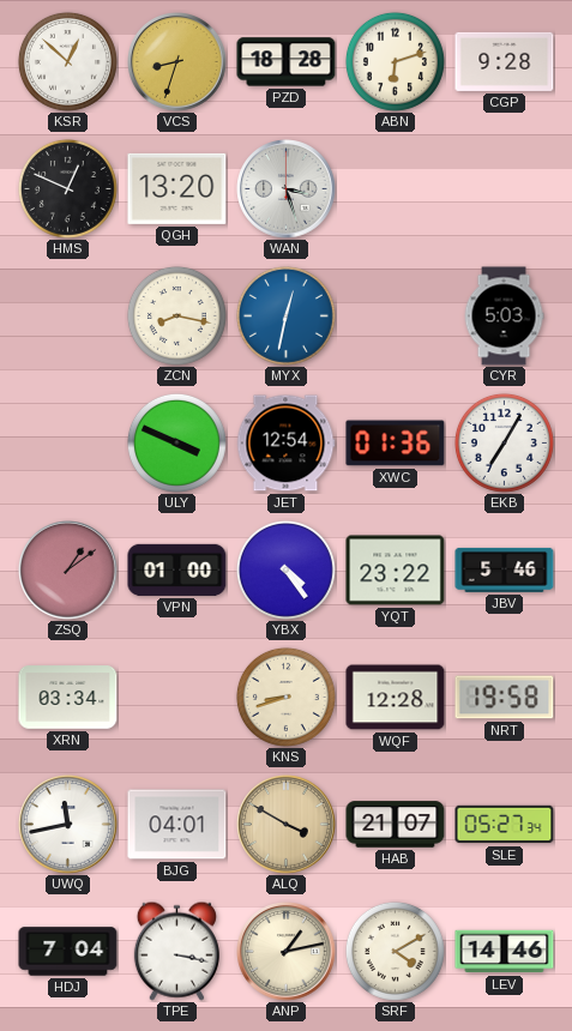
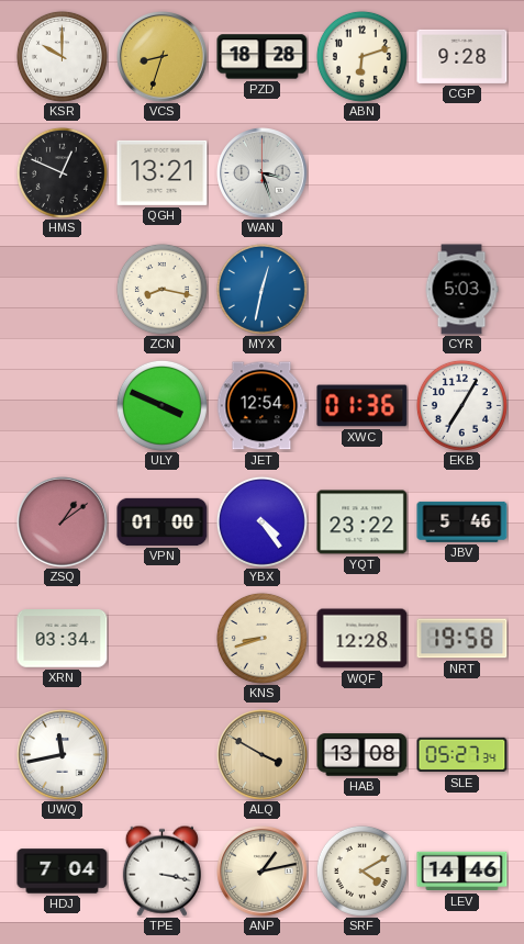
KSR: 12:52 -> 10:00 (62, 56)
QGH: 13:20 -> 13:21 (163, 172)
BJG: 04:01 -> none (177, 825)
HAB: 21:07 -> 13:08 (363, 755)
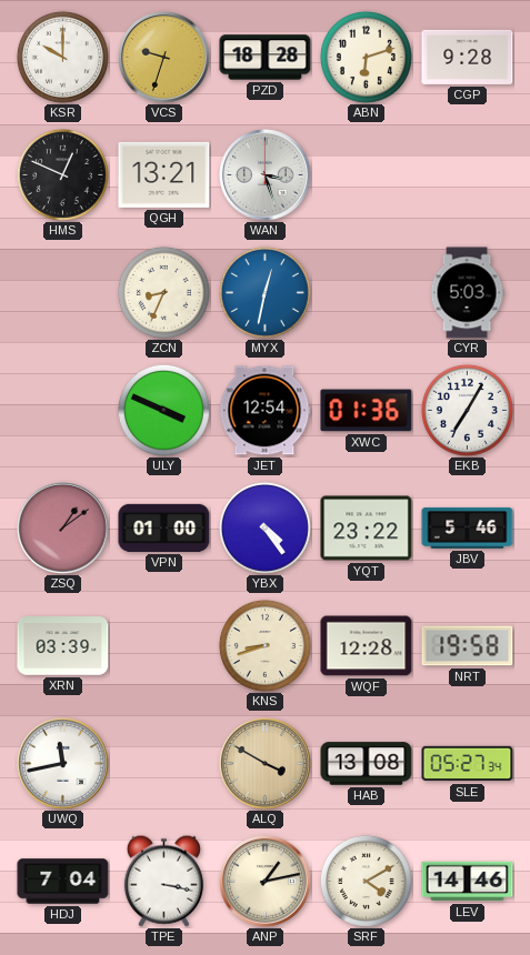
VCS: 8:33 -> 9:33 (164, 58)
ZCN: 8:17 -> 8:34 (163, 292)
XRN: 03:34 -> 03:39 (63, 646)
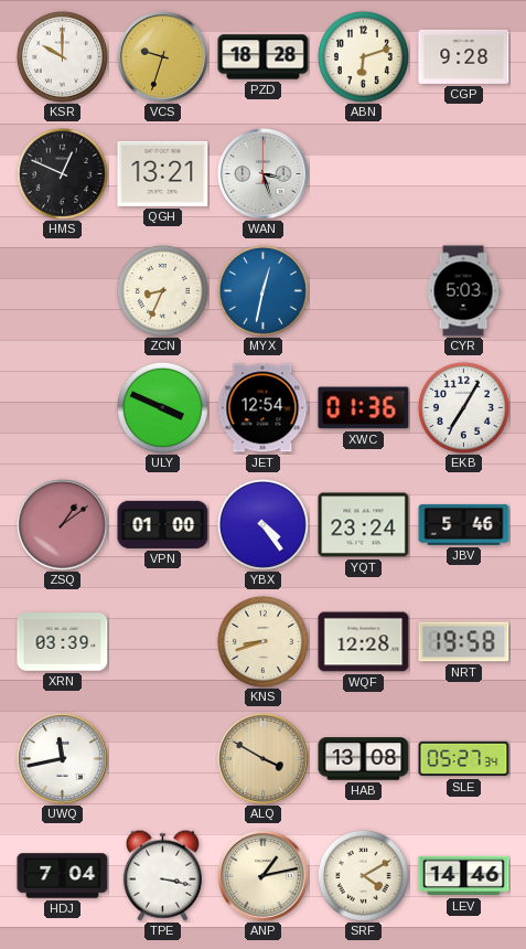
YQT: 23:22 -> 23:24 (364, 525)
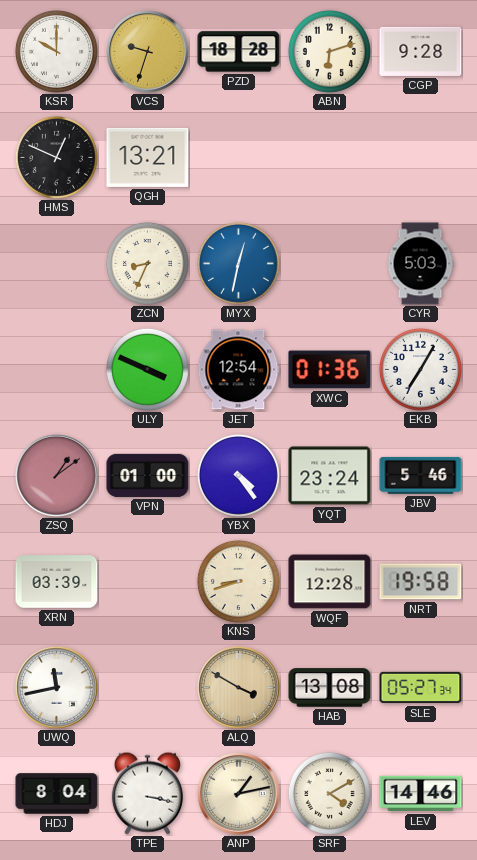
WAN: 3:27 -> none (264, 174)
HDJ: 7:04 -> 8:04 (57, 794)
